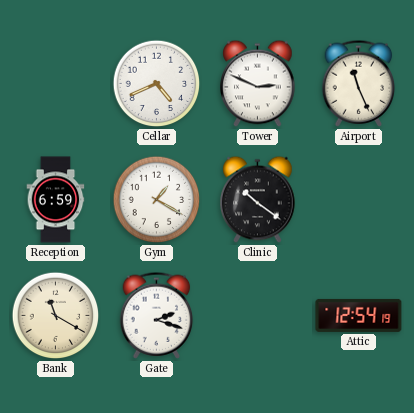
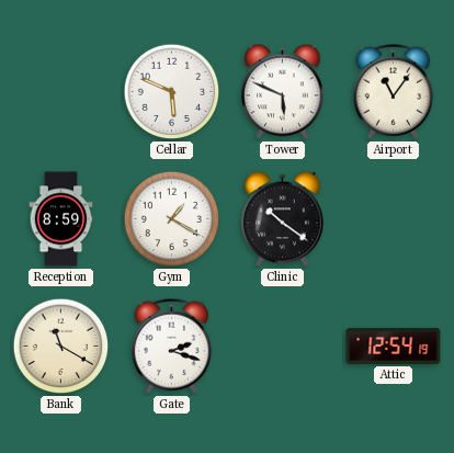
Cellar: 4:41 -> 5:49 (172, 92)
Tower: 2:49 -> 5:49 (283, 92)
Airport: 11:26 -> 11:06 (394, 91)
Reception: 6:59 -> 8:59 (61, 219)
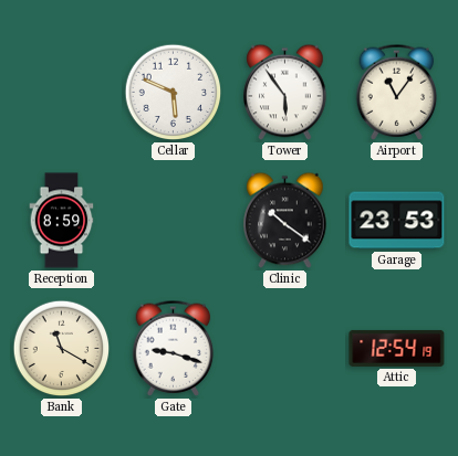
Tower: 5:49 -> 5:54 (285, 93)
Gym: 1:20 -> none (172, 219)
Garage: none -> 23:53 (397, 221)
Gate: 2:18 -> 9:18 (174, 348)
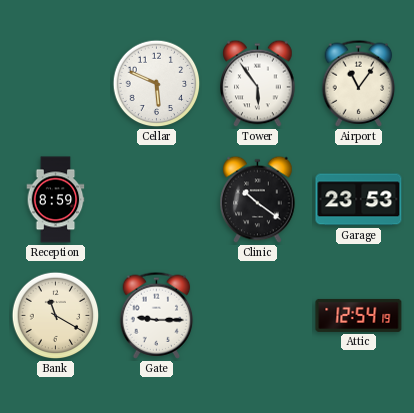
Gate: 9:18 -> 9:15 (157, 315)
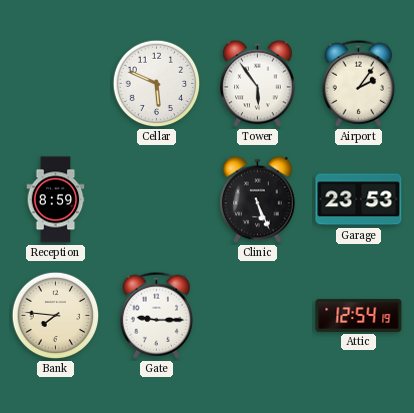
Airport: 11:06 -> 2:06 (359, 83)
Clinic: 10:21 -> 5:26 (258, 200)
Bank: 11:20 -> 7:46 (56, 316)
